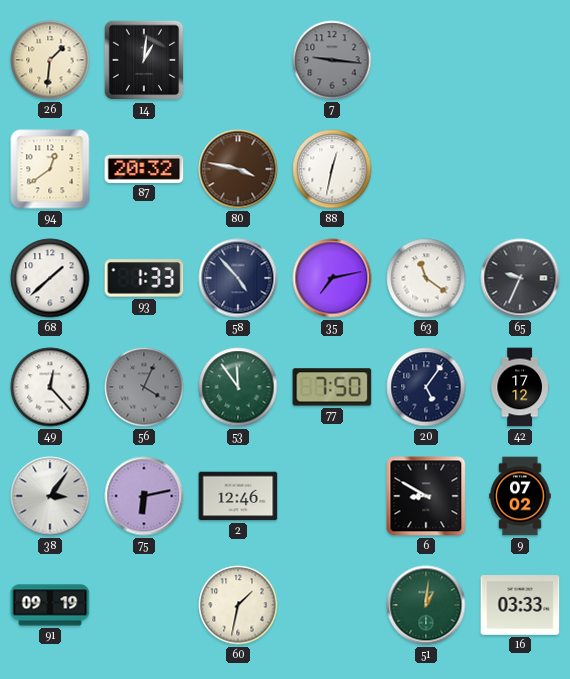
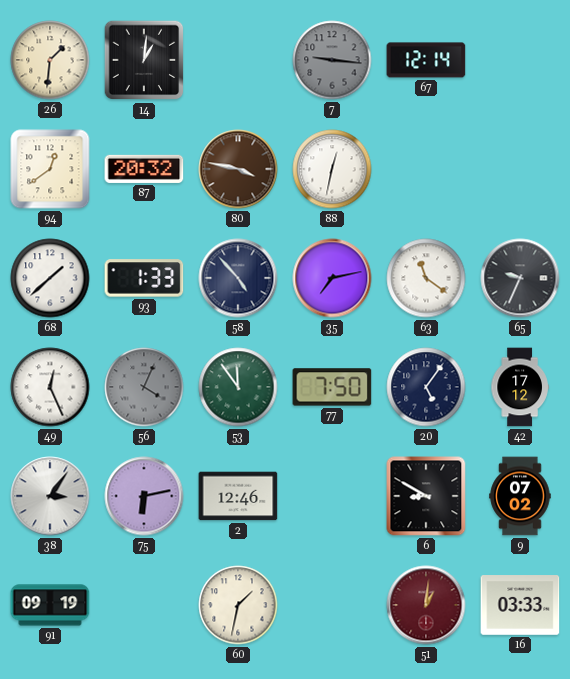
67: none -> 12:14 (426, 60)
49: 12:23 -> 12:26 (50, 387)
51 dial: green -> burgundy (426, 605)
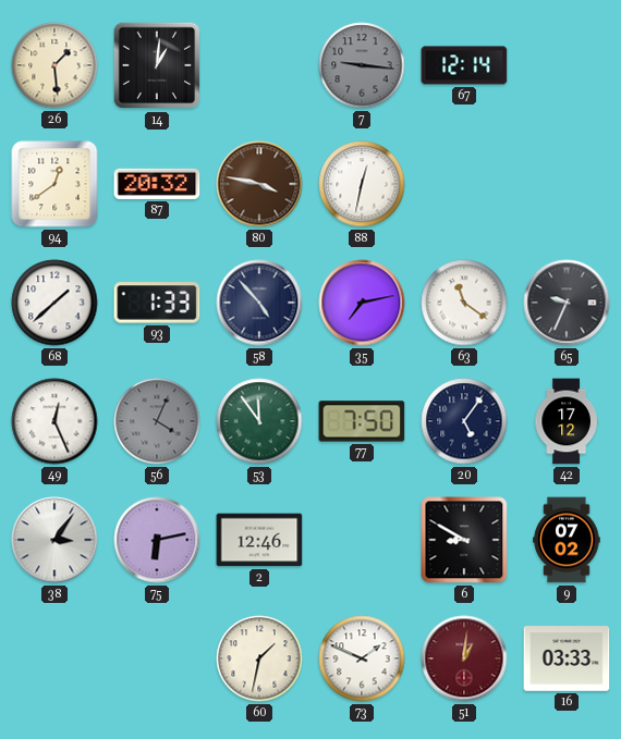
26: 1:31 -> 1:29 (54, 65)
91: 09:19 -> none (50, 605)
73: none -> 1:49 (362, 658)
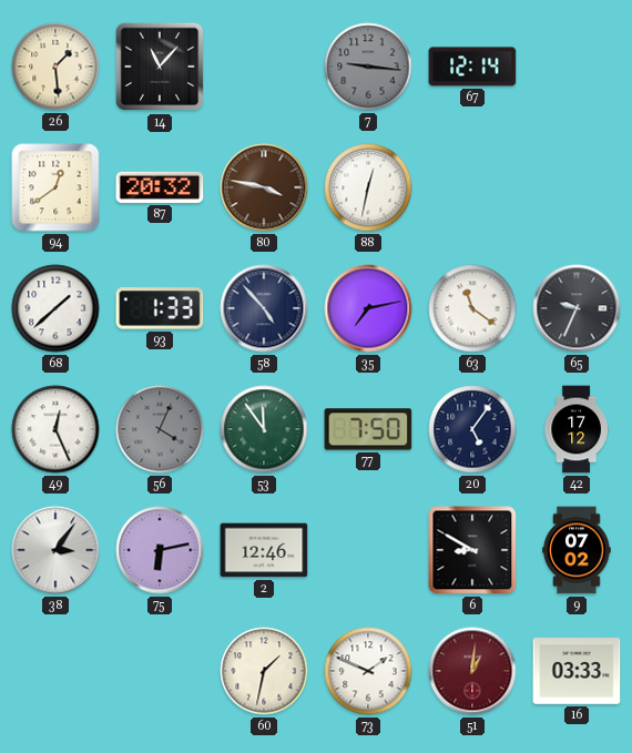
14: 1:01 -> 11:07 (160, 67)
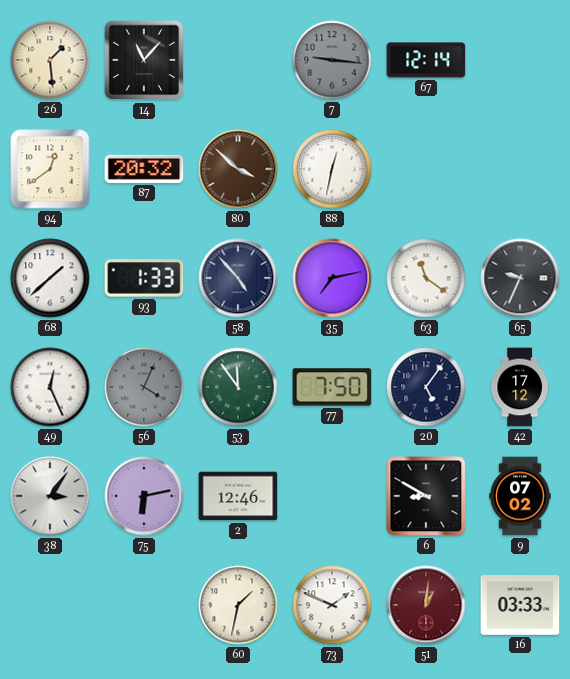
80: 3:47 -> 3:52 (238, 169)
